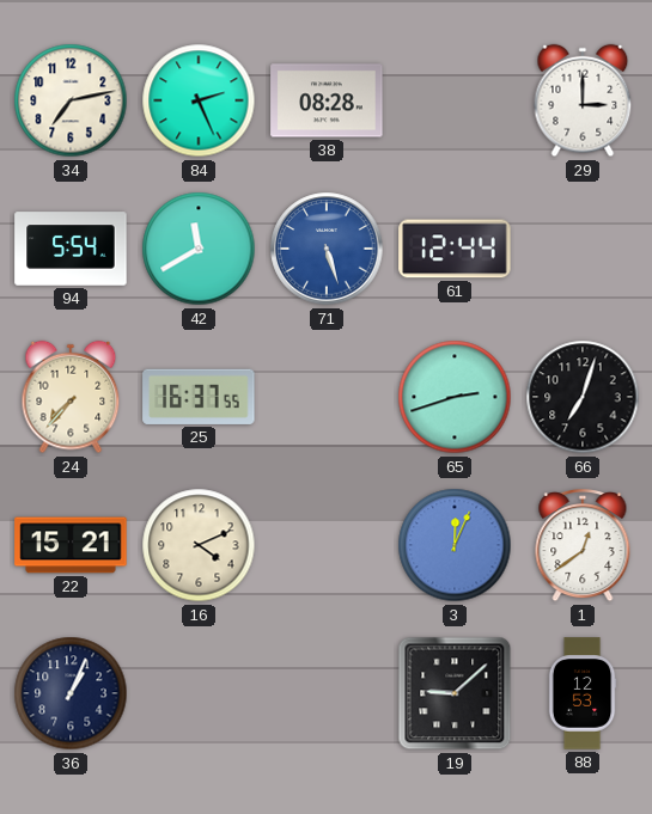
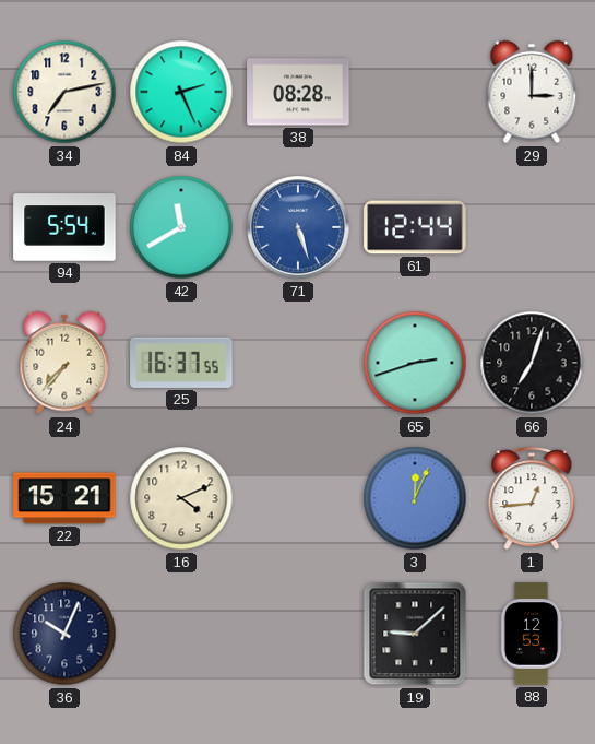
1: 12:39 -> 12:44 (532, 498)
36: 1:04 -> 10:04 (64, 634)
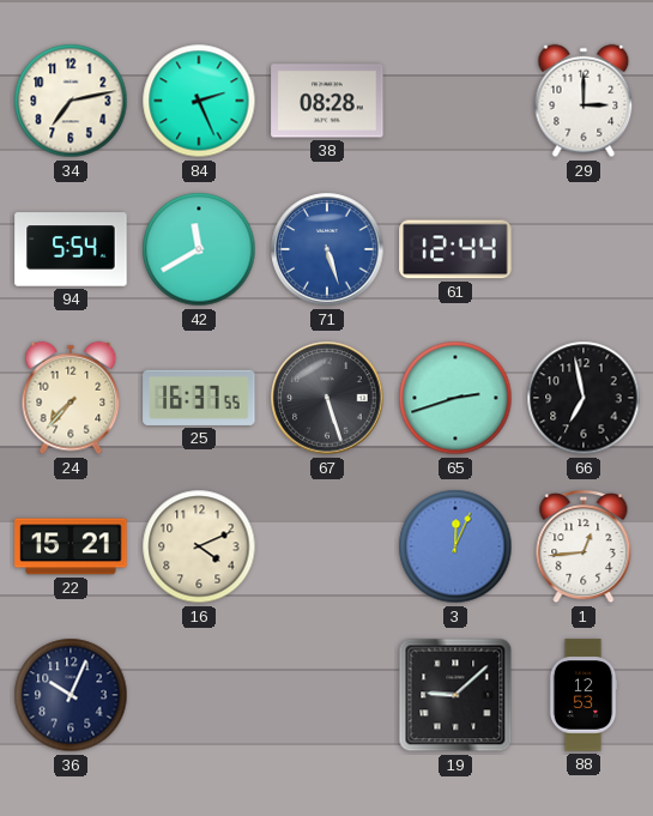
67: none -> 5:27 (327, 398)
66: 7:03 -> 6:58 (584, 398)
